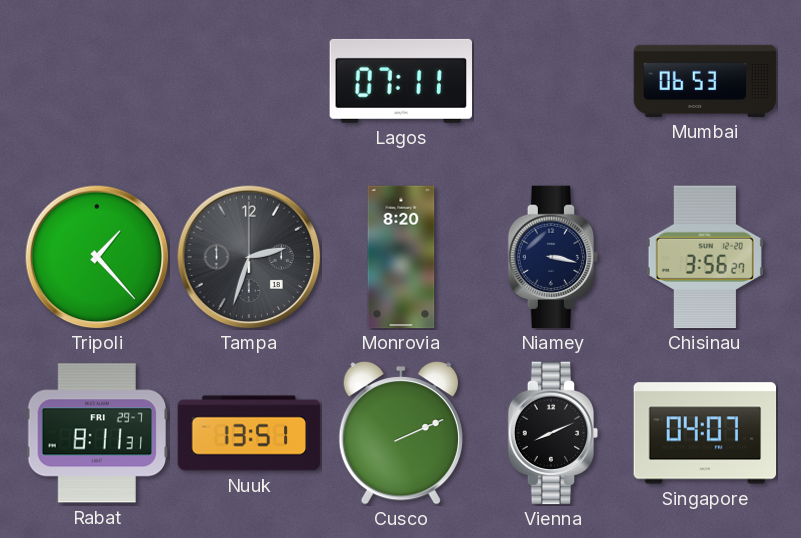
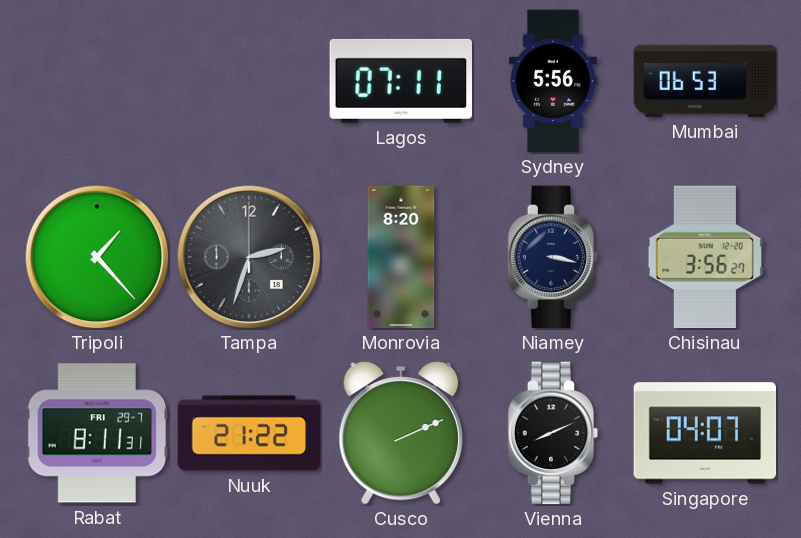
Sydney: none -> 5:56 (553, 81)
Nuuk: 13:51 -> 21:22 (249, 433)
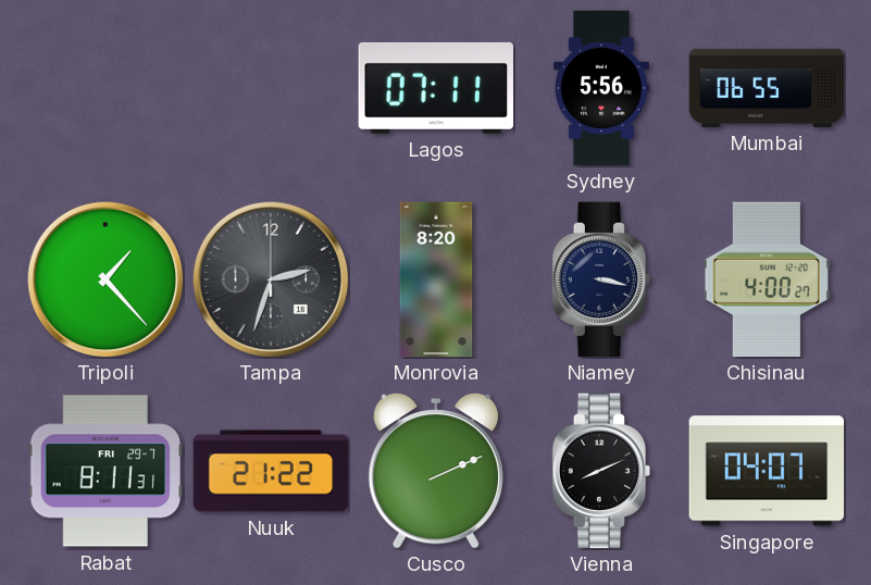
Mumbai: 06:53 -> 06:55 (767, 88)
Chisinau: 3:56 -> 4:00 (767, 279)
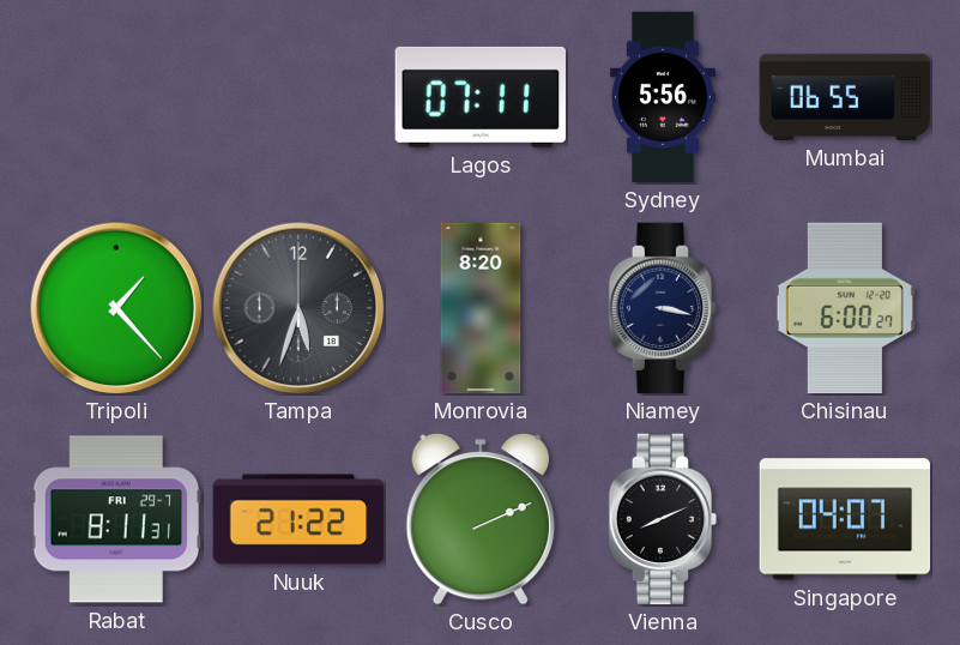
Tampa: 2:33 -> 5:33 (298, 308)
Chisinau: 4:00 -> 6:00 (845, 308)
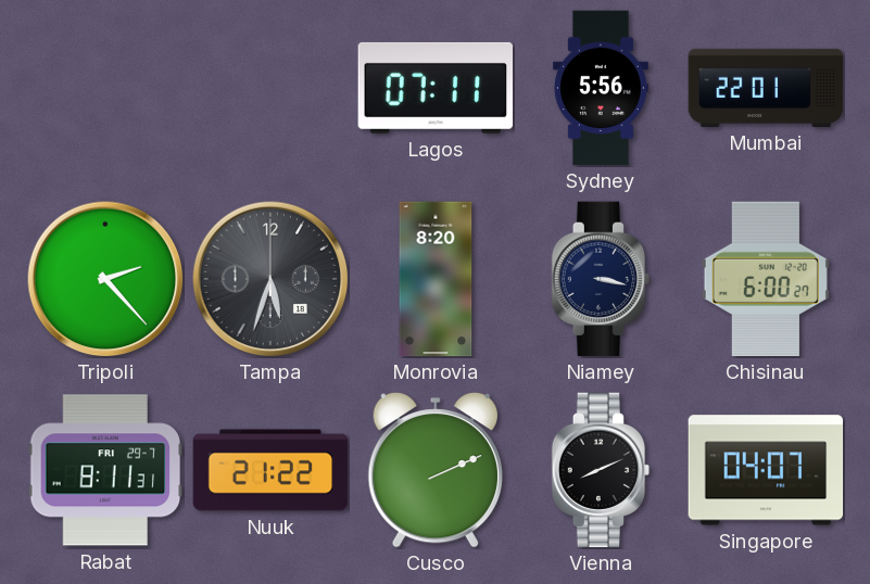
Mumbai: 06:55 -> 22:01 (766, 88)
Tripoli: 1:23 -> 2:23 (105, 279)
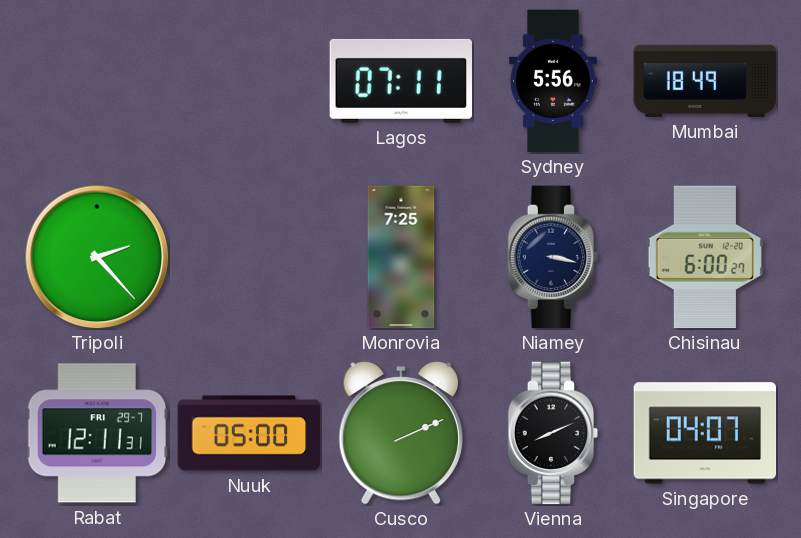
Mumbai: 22:01 -> 18:49 (705, 81)
Tampa: 5:33 -> none (270, 279)
Monrovia: 8:20 -> 7:25 (401, 257)
Rabat: 8:11 -> 12:11 (97, 433)
Nuuk: 21:22 -> 05:00 (249, 433)
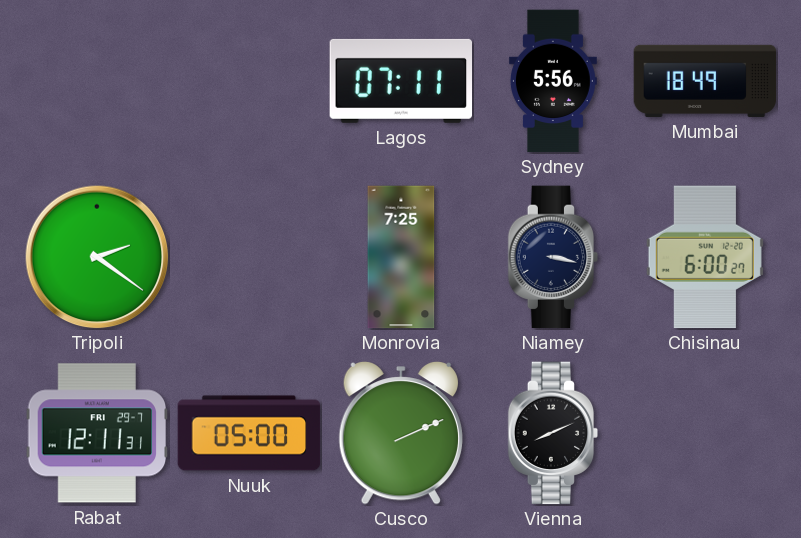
Tripoli: 2:23 -> 2:21 (97, 257)
Singapore: 04:07 -> none (705, 433)
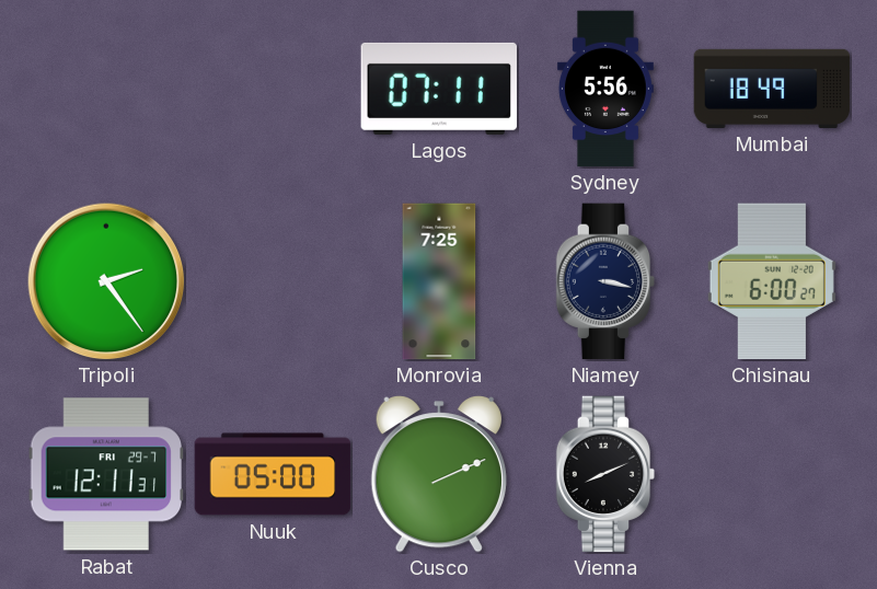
Tripoli: 2:21 -> 2:24 (106, 281)
